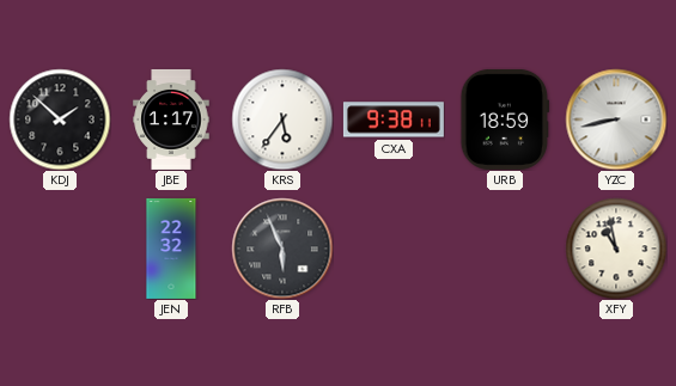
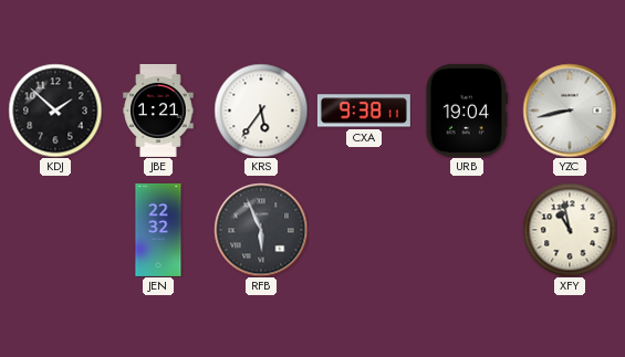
JBE: 1:17 -> 1:21 (158, 111)
URB: 18:59 -> 19:04 (467, 111)
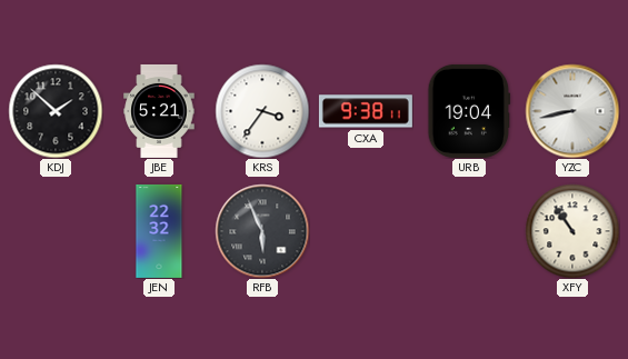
JBE: 1:21 -> 5:21 (159, 111)
KRS: 5:36 -> 3:36 (262, 111)
XFY: 10:58 -> 10:54 (572, 231)
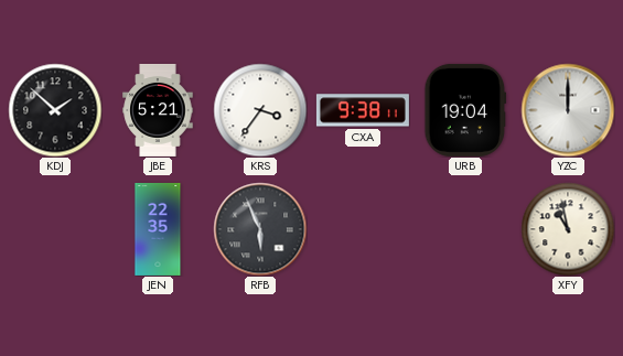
YZC: 8:43 -> 12:00 (568, 110)
JEN: 22:32 -> 22:35 (158, 229)
XFY: 10:54 -> 10:58 (568, 229)
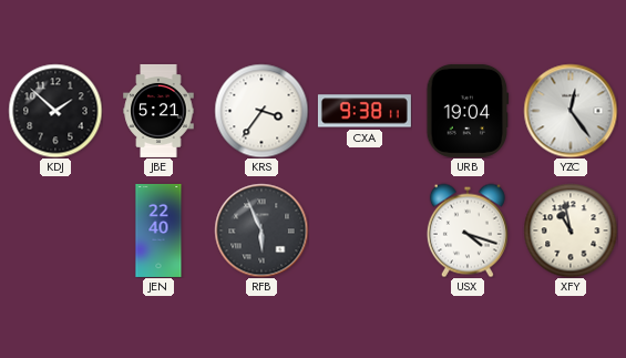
YZC: 12:00 -> 12:24 (571, 111)
JEN: 22:35 -> 22:40 (158, 231)
USX: none -> 4:18 (468, 231)
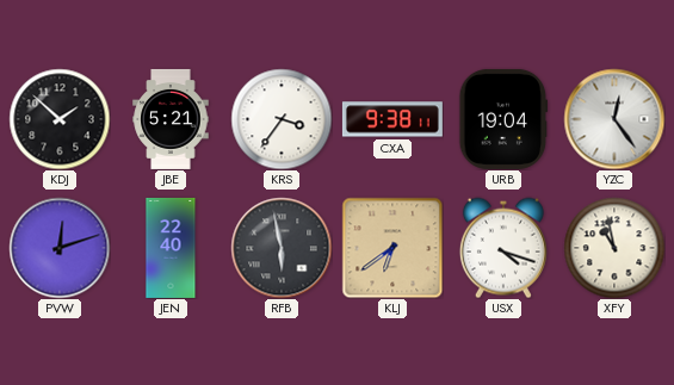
PVW: none -> 12:12 (60, 248)
RFB: 5:56 -> 5:58 (282, 248)
KLJ: none -> 6:39 (392, 248)
